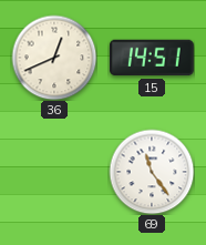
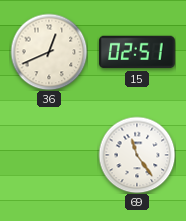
15: 14:51 -> 02:51 (137, 52)
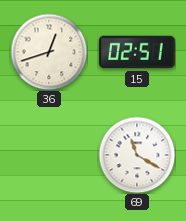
36: 12:41 -> 12:42 (49, 52)
69: 11:24 -> 11:20 (137, 155)
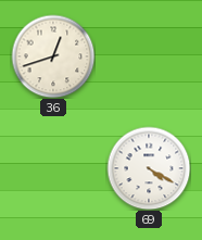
15: 02:51 -> none (137, 52)
69: 11:20 -> 4:20 (149, 168)
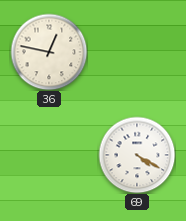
36: 12:42 -> 12:47 (49, 52)
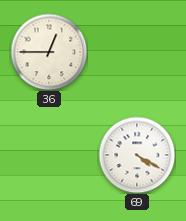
36: 12:47 -> 12:45 (49, 52)
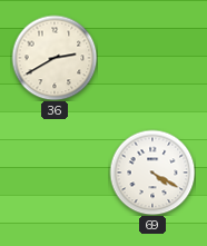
36: 12:45 -> 2:40 (55, 58)
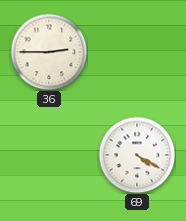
36: 2:40 -> 2:45 (49, 52)
